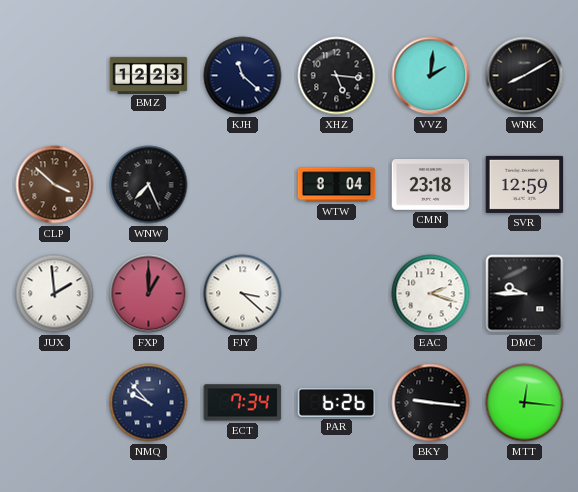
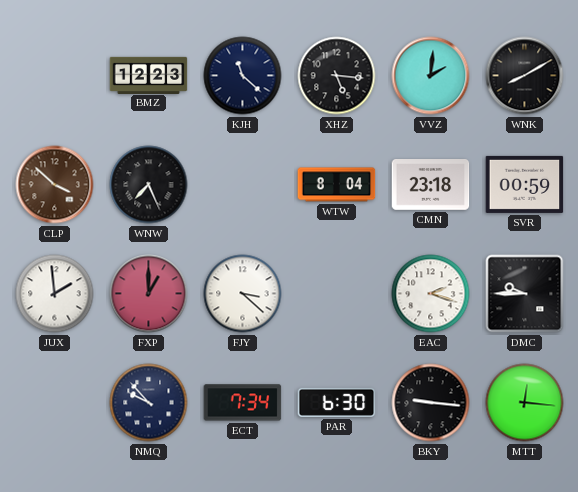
SVR: 12:59 -> 00:59 (525, 184)
PAR: 6:26 -> 6:30 (337, 402)
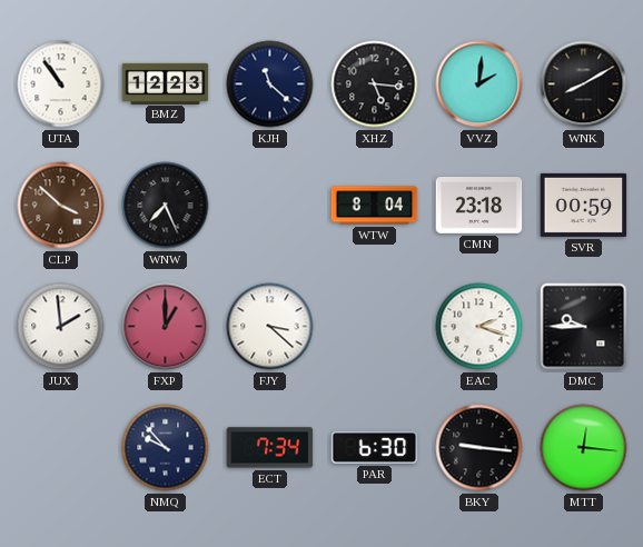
UTA: none -> 10:54 (61, 84)
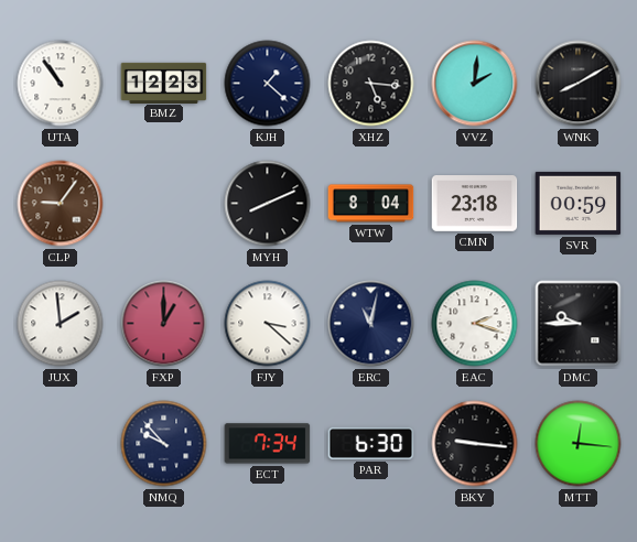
KJH: 11:22 -> 1:22 (268, 84)
CLP: 3:52 -> 9:06 (61, 204)
WNW: 7:26 -> none (166, 206)
MYH: none -> 8:11 (268, 204)
ERC: none -> 11:02 (371, 324)
